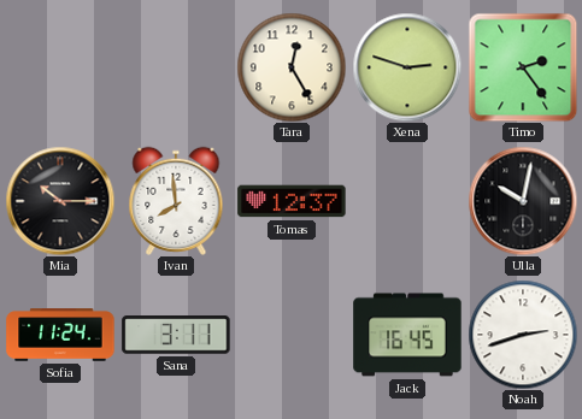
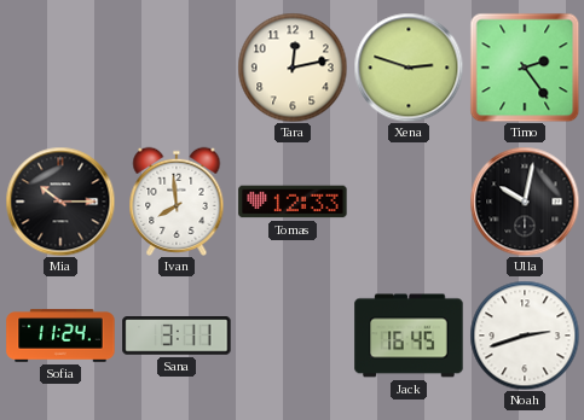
Tara: 12:25 -> 12:13 (293, 68)
Tomas: 12:37 -> 12:33 (293, 202)
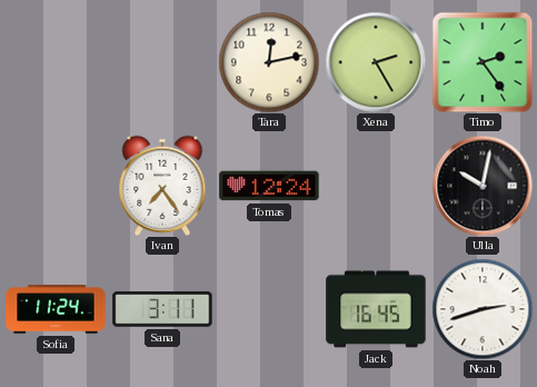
Xena: 2:48 -> 2:25 (376, 62)
Mia: 10:15 -> none (60, 202)
Ivan: 7:59 -> 7:24 (162, 186)
Tomas: 12:33 -> 12:24 (269, 186)
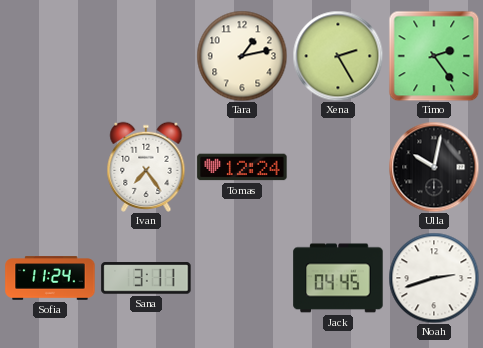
Tara: 12:13 -> 1:13 (242, 56)
Jack: 16:45 -> 04:45 (338, 278)
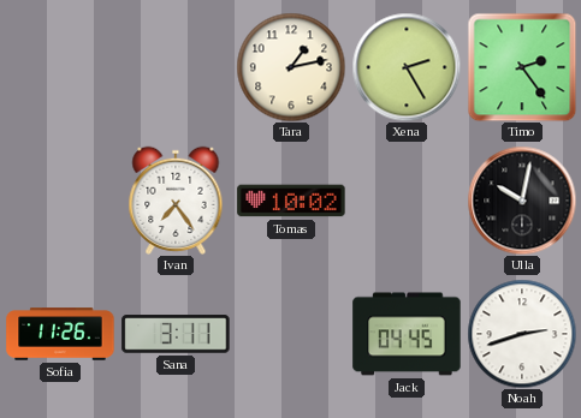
Tomas: 12:24 -> 10:02 (291, 201)
Sofia: 11:24 -> 11:26 (60, 334)
